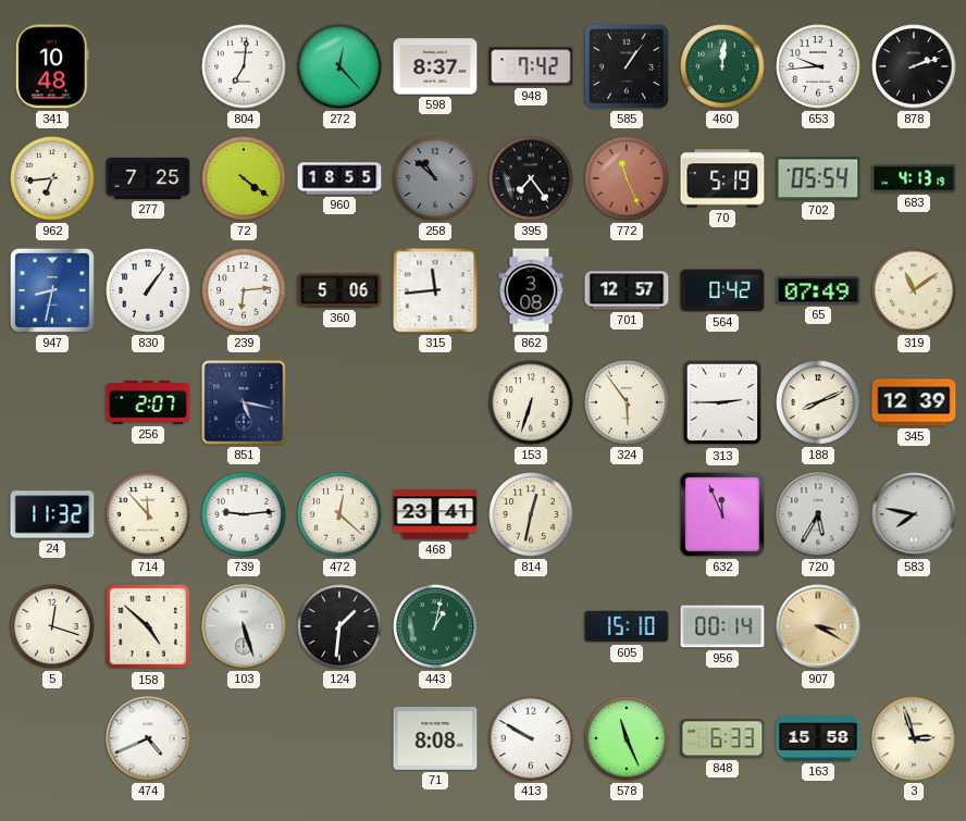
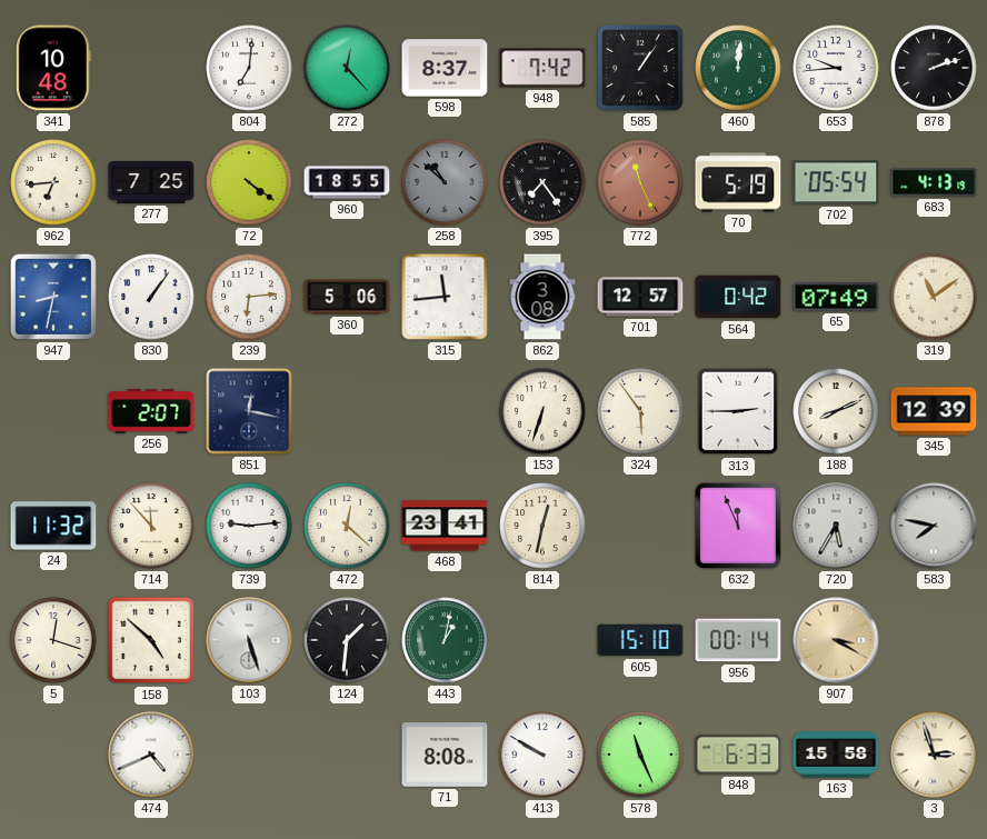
851: 5:17 -> 12:17 (249, 411)
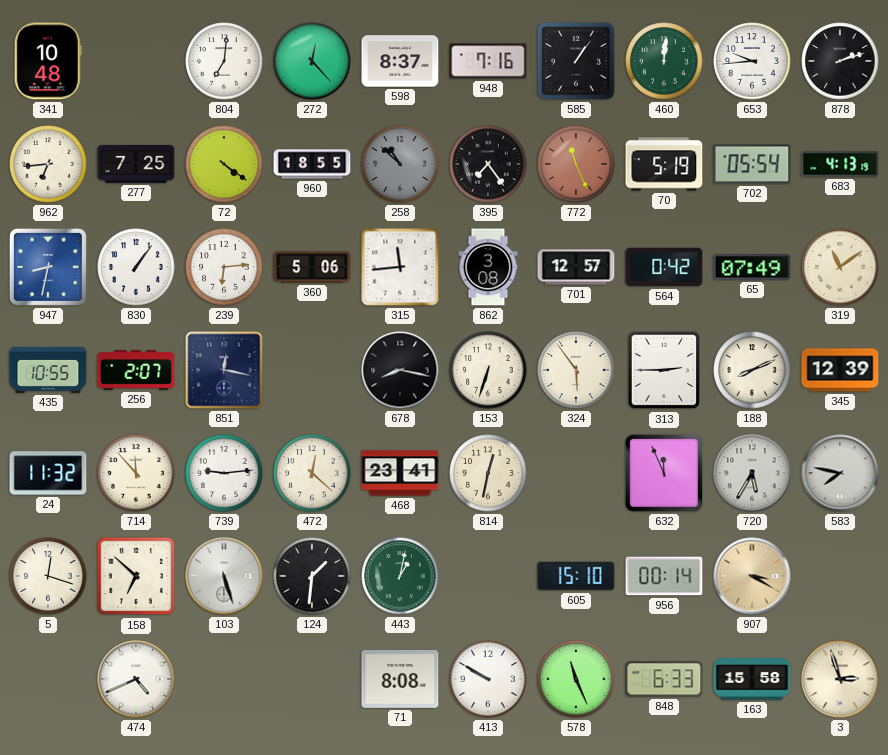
948: 7:42 -> 7:16 (488, 61)
435: none -> 10:55 (48, 370)
678: none -> 8:17 (400, 370)
158: 4:52 -> 6:52 (136, 576)
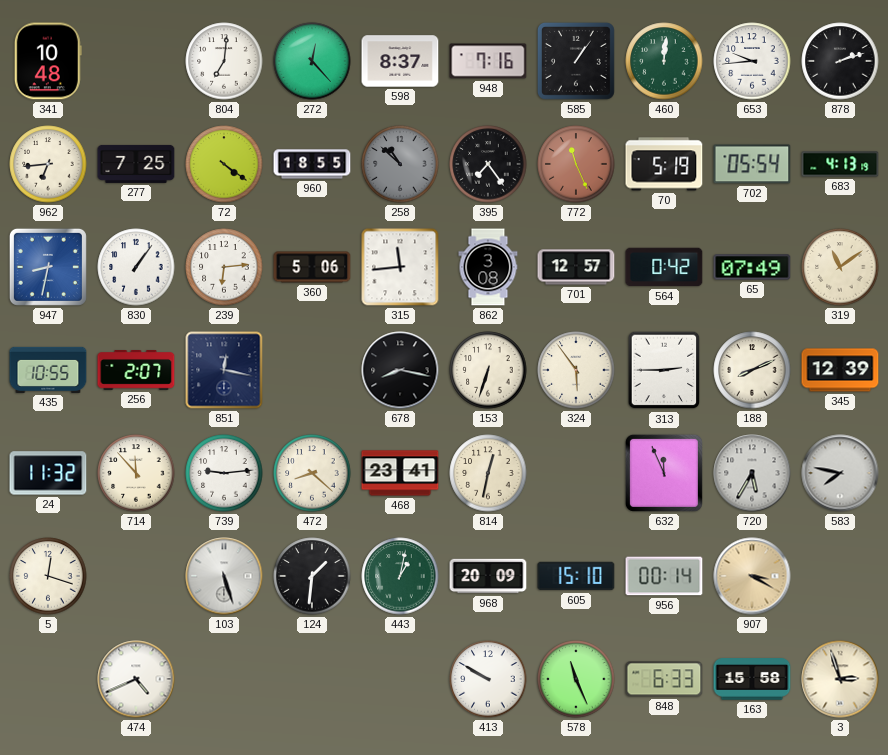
472: 12:22 -> 8:22 (312, 473)
158: 6:52 -> none (136, 576)
968: none -> 20:09 (488, 576)
71: 8:08 -> none (400, 680)
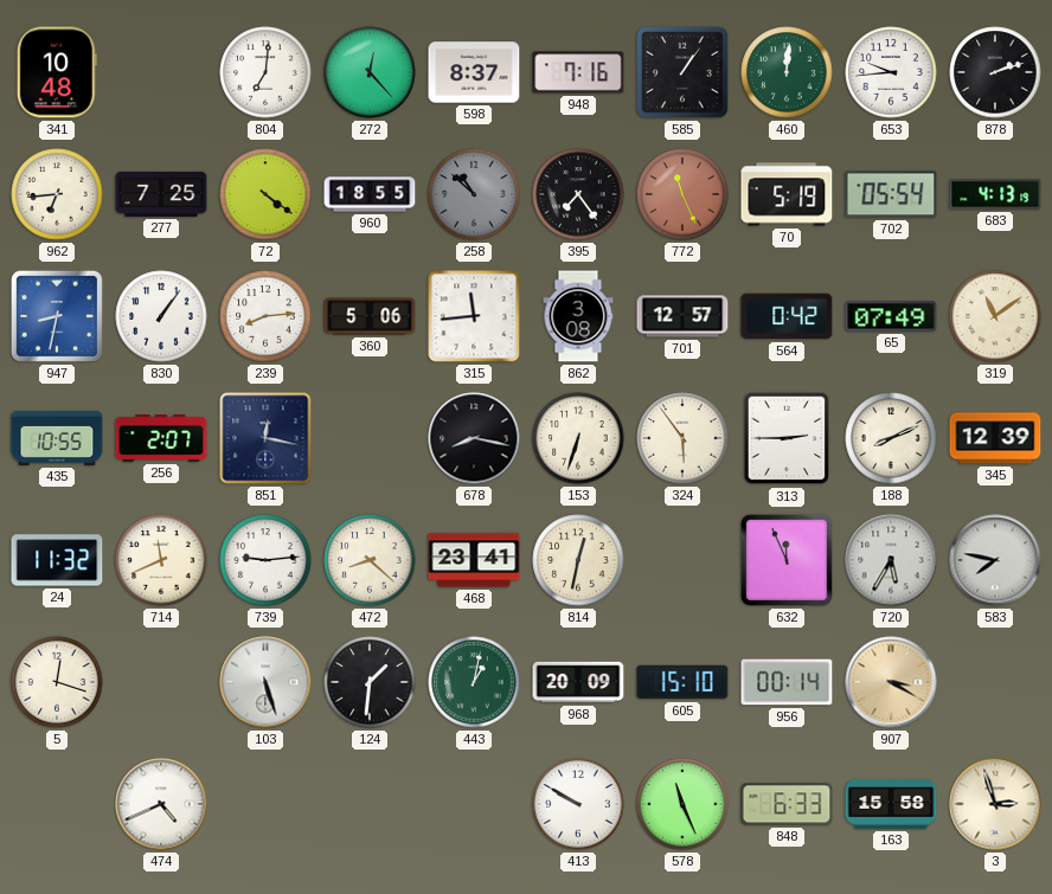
239: 6:14 -> 8:14 (265, 316)
714: 11:53 -> 11:41 (161, 560)
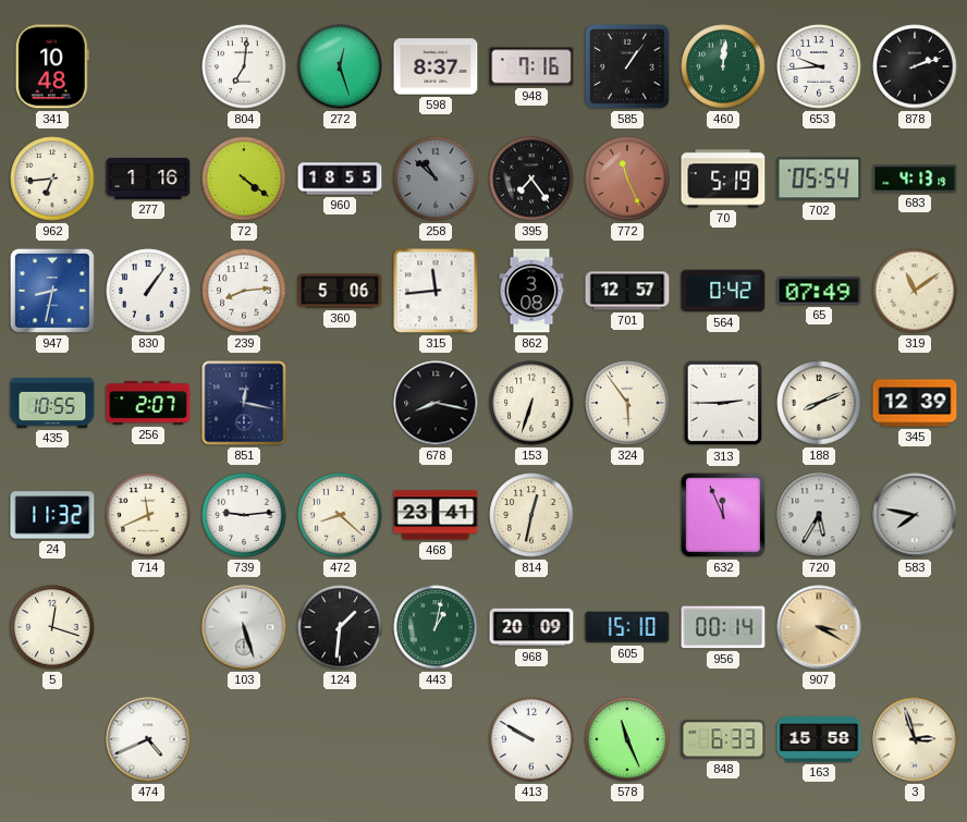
272: 12:23 -> 12:27 (340, 66)
277: 7:25 -> 1:16 (148, 179)
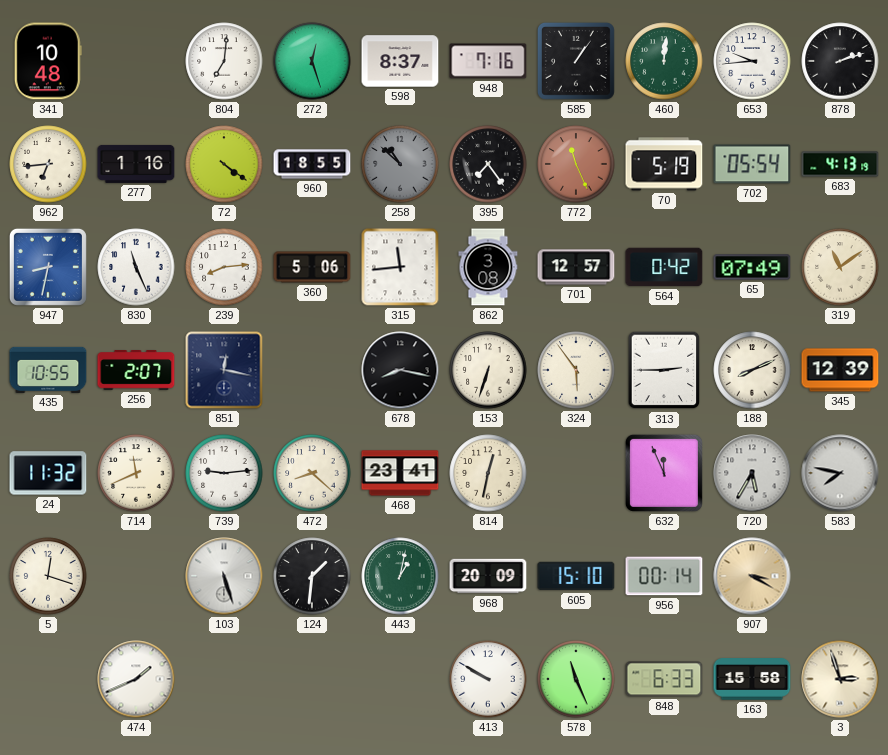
830: 1:06 -> 11:26 (136, 267)
474: 4:41 -> 1:41 (136, 679)
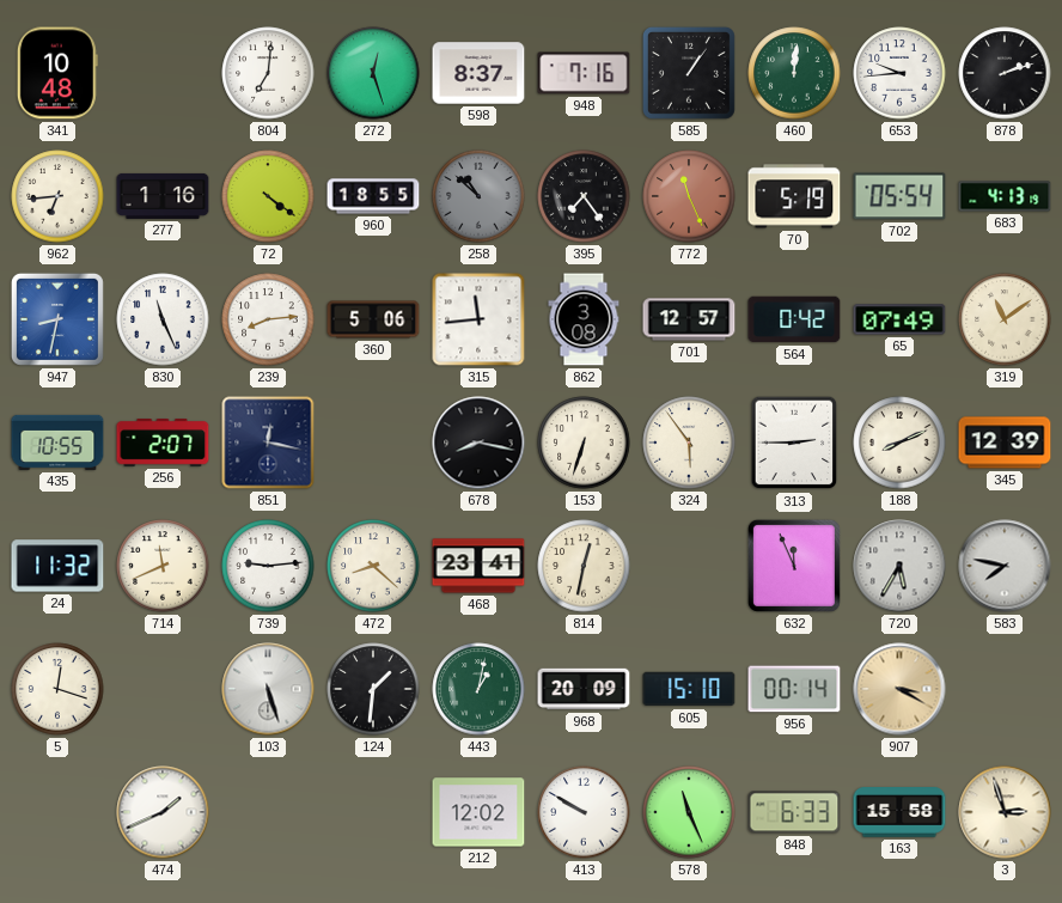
212: none -> 12:02 (478, 812)
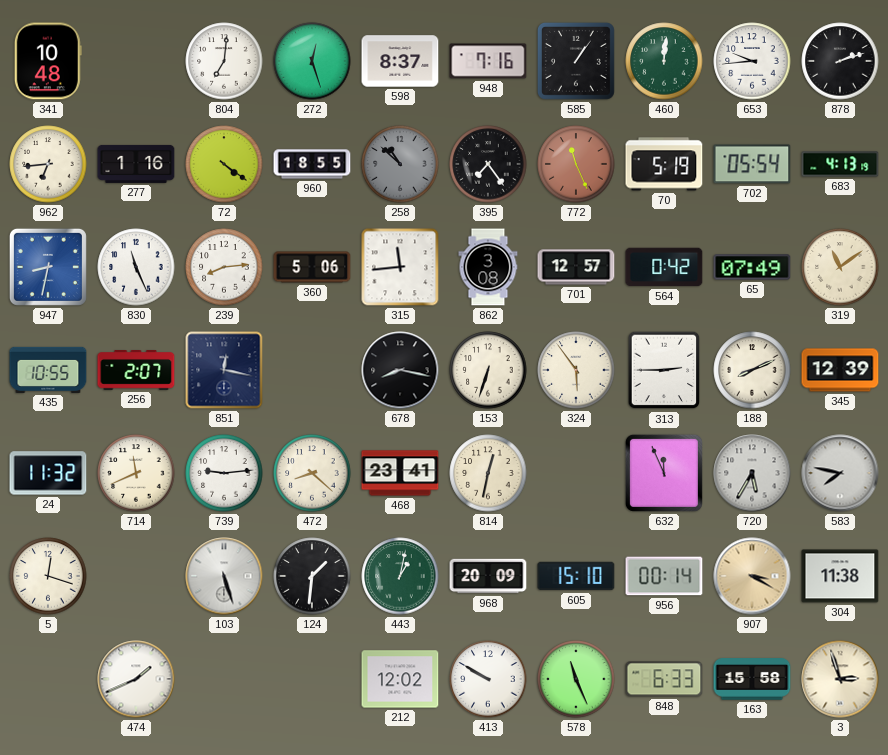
304: none -> 11:38 (840, 576)
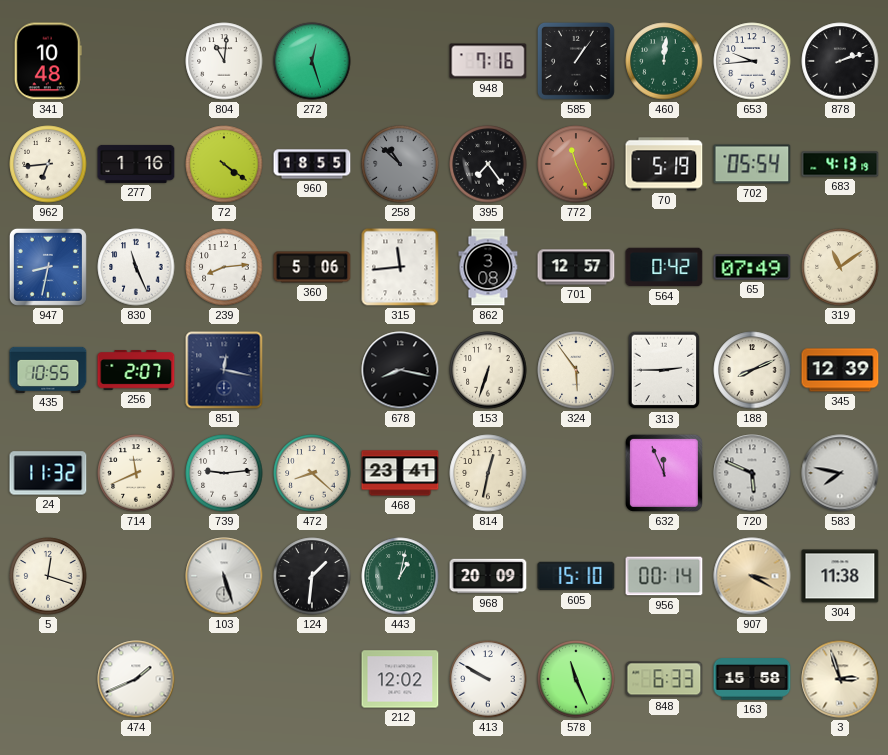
804: 7:01 -> 11:01 (224, 61)
598: 8:37 -> none (400, 61)
720: 5:35 -> 5:49 (752, 473)
